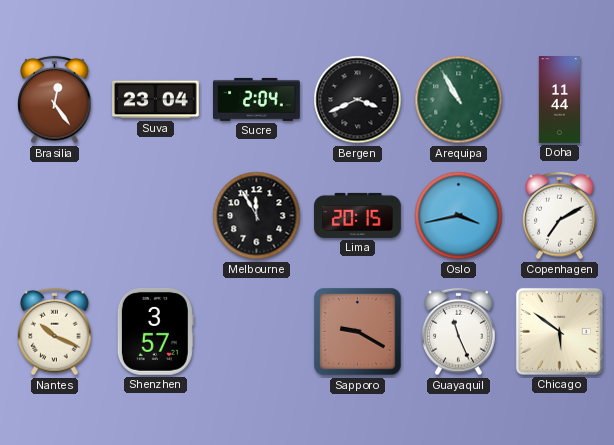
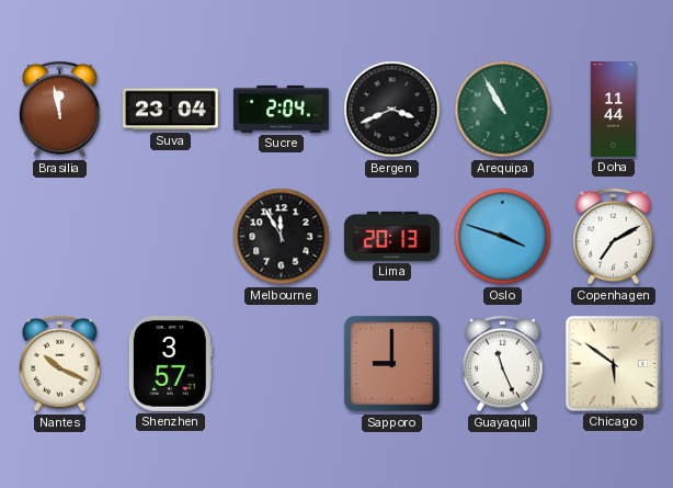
Brasilia: 12:24 -> 11:58 (60, 110)
Lima: 20:15 -> 20:13 (392, 236)
Oslo: 3:43 -> 3:48 (503, 237)
Sapporo: 9:20 -> 9:00 (392, 364)
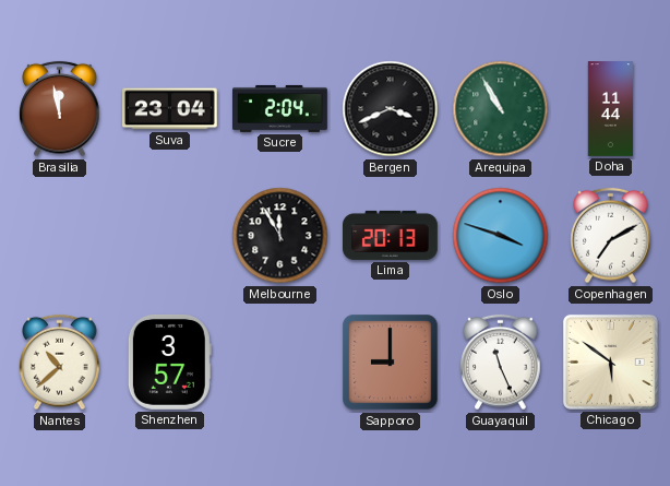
Nantes: 10:19 -> 10:38 (60, 363)
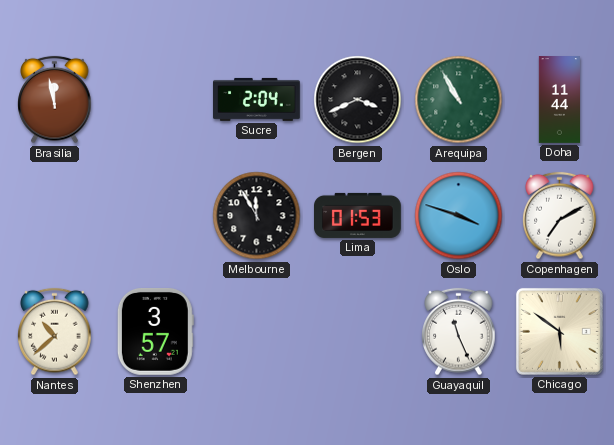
Suva: 23:04 -> none (170, 109)
Lima: 20:13 -> 01:53 (358, 215)
Sapporo: 9:00 -> none (391, 363)
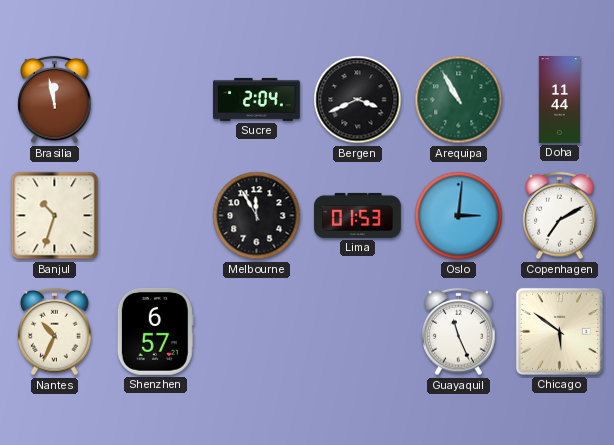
Banjul: none -> 10:33 (55, 216)
Oslo: 3:48 -> 3:01 (459, 216)
Nantes: 10:38 -> 10:34 (55, 332)
Shenzhen: 3:57 -> 6:57 (155, 332)
